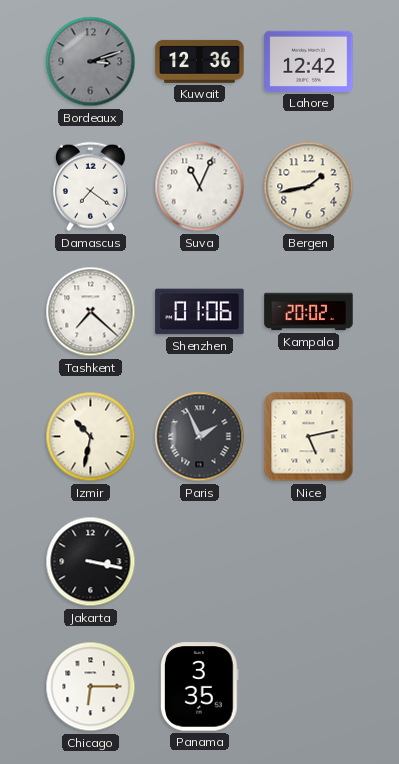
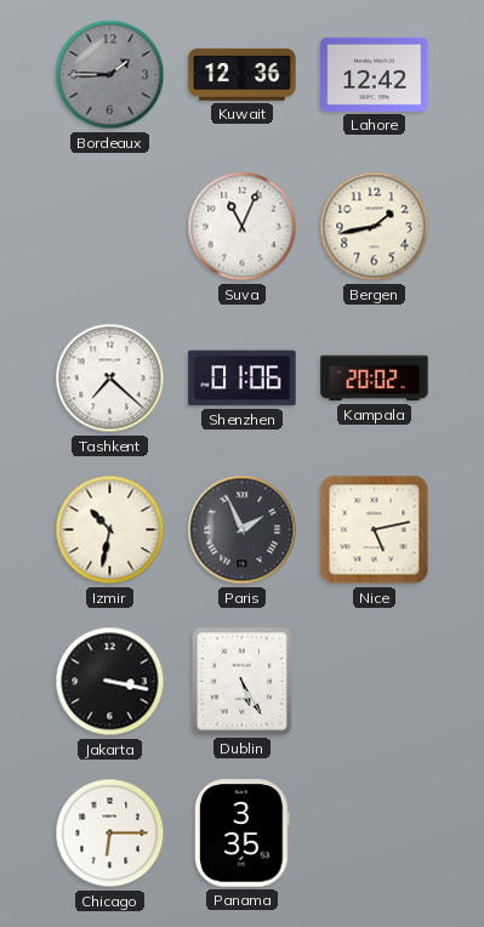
Bordeaux: 3:12 -> 1:45 (110, 75)
Damascus: 7:21 -> none (90, 187)
Dublin: none -> 5:25 (241, 681)
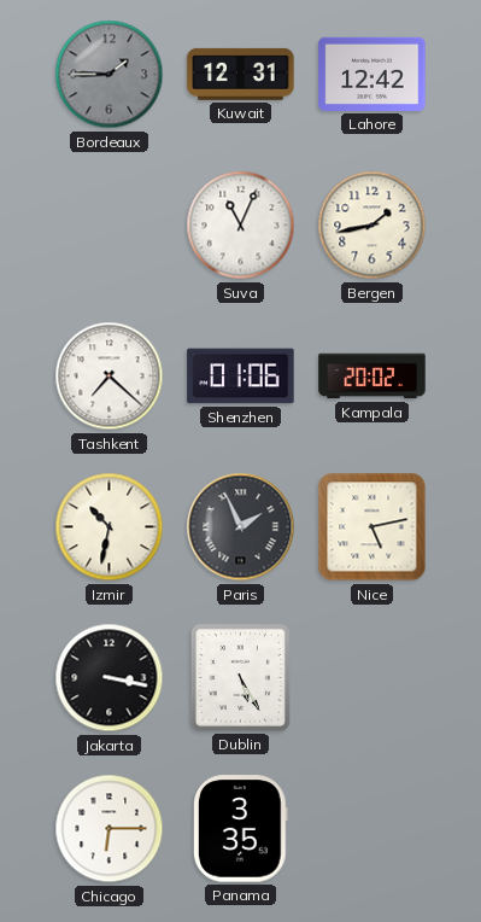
Kuwait: 12:36 -> 12:31 (241, 74)
